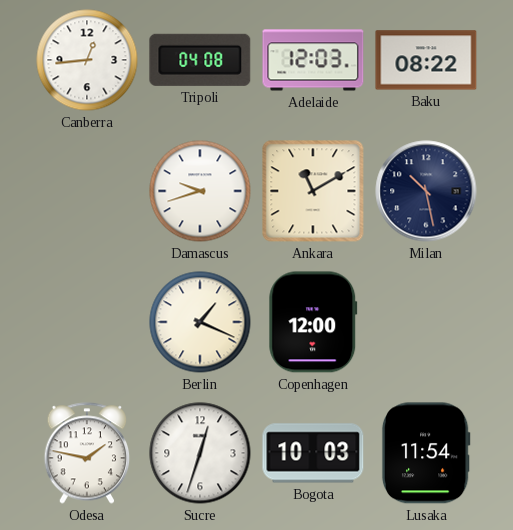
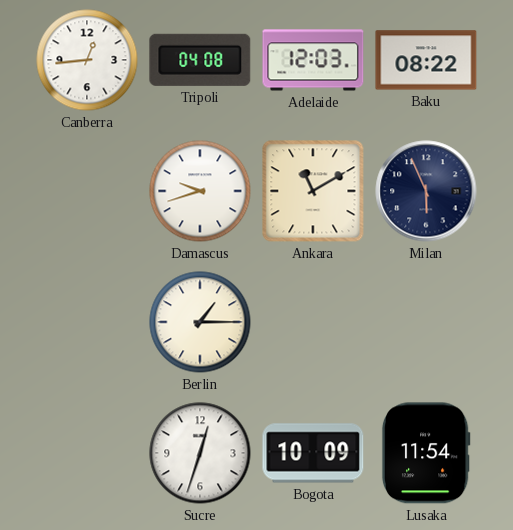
Milan: 10:28 -> 5:56 (426, 191)
Berlin: 1:19 -> 1:15 (200, 322)
Copenhagen: 12:00 -> none (313, 322)
Odesa: 1:47 -> none (87, 453)
Bogota: 10:03 -> 10:09 (313, 453)
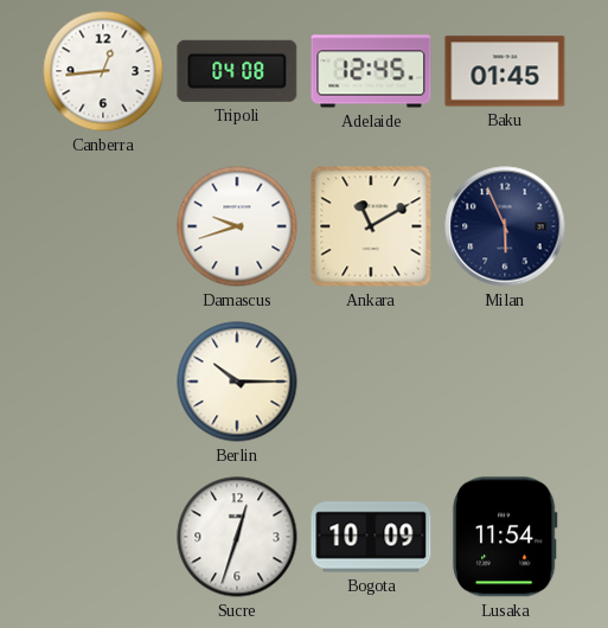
Adelaide: 12:03 -> 12:45 (371, 71)
Baku: 08:22 -> 01:45 (505, 71)
Berlin: 1:15 -> 10:15 (237, 382)
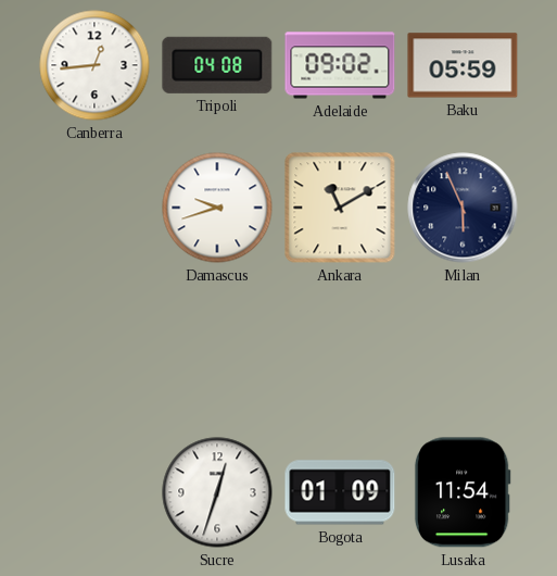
Adelaide: 12:45 -> 09:02 (340, 65)
Baku: 01:45 -> 05:59 (463, 65)
Berlin: 10:15 -> none (237, 382)
Bogota: 10:09 -> 01:09 (340, 492)
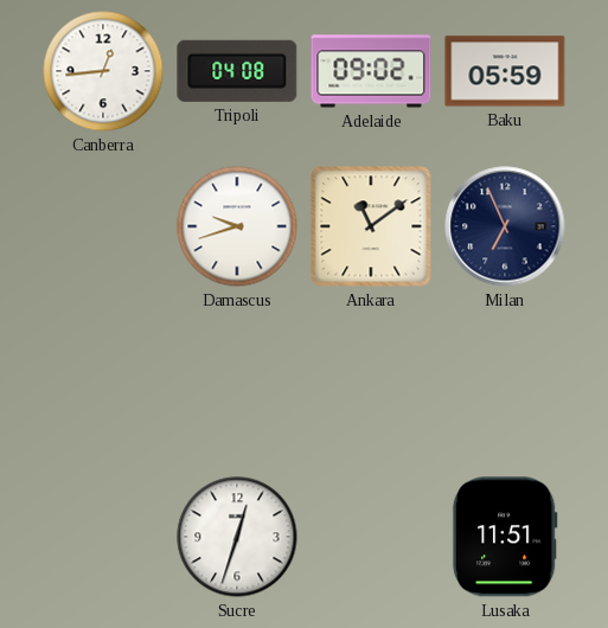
Ankara: 11:10 -> 11:09 (371, 226)
Milan: 5:56 -> 6:56 (505, 226)
Bogota: 01:09 -> none (340, 492)
Lusaka: 11:54 -> 11:51 (505, 537)
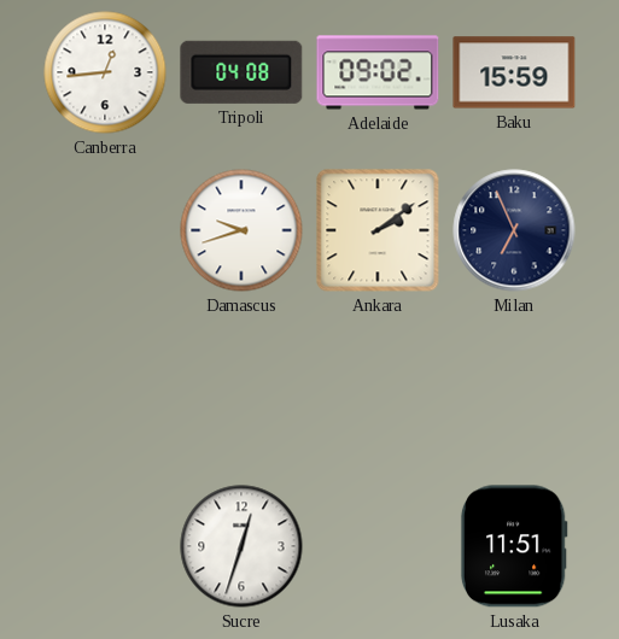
Baku: 05:59 -> 15:59 (514, 72)
Ankara: 11:09 -> 2:09 (378, 230)
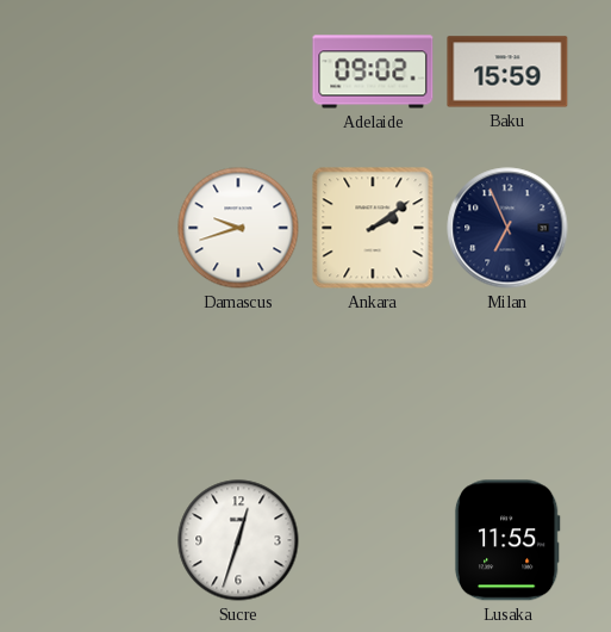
Canberra: 12:44 -> none (105, 72)
Tripoli: 04:08 -> none (241, 72)
Lusaka: 11:51 -> 11:55 (507, 540)
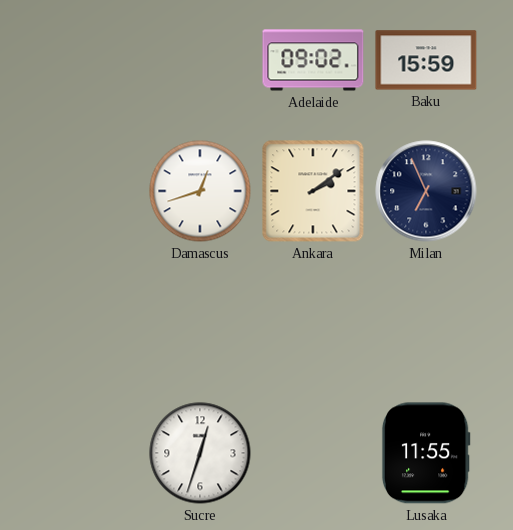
Damascus: 9:42 -> 12:42 (200, 191)
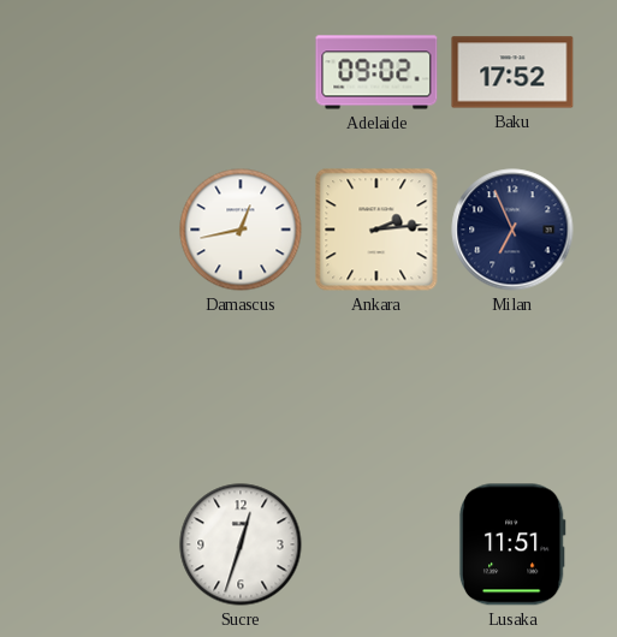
Baku: 15:59 -> 17:52 (512, 72)
Damascus: 12:42 -> 12:43 (241, 230)
Ankara: 2:09 -> 2:14 (376, 230)
Lusaka: 11:55 -> 11:51 (512, 544)
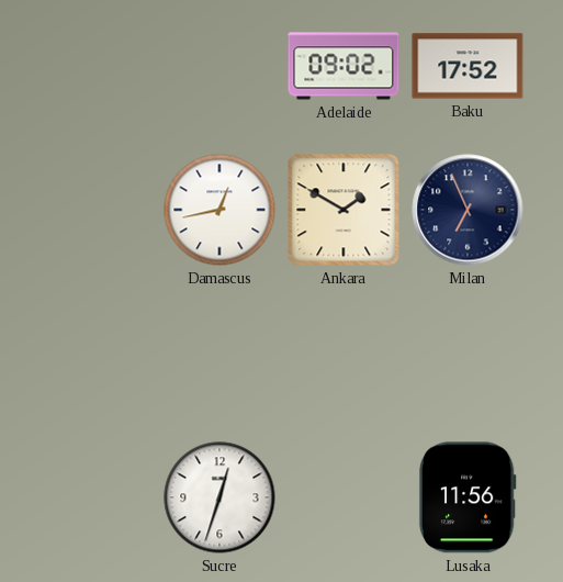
Ankara: 2:14 -> 1:50 (344, 210)
Lusaka: 11:51 -> 11:56 (468, 497)
